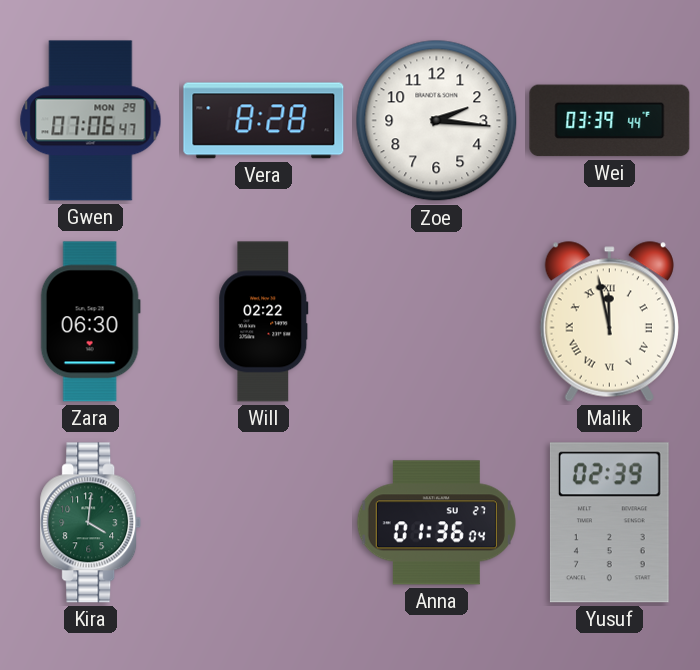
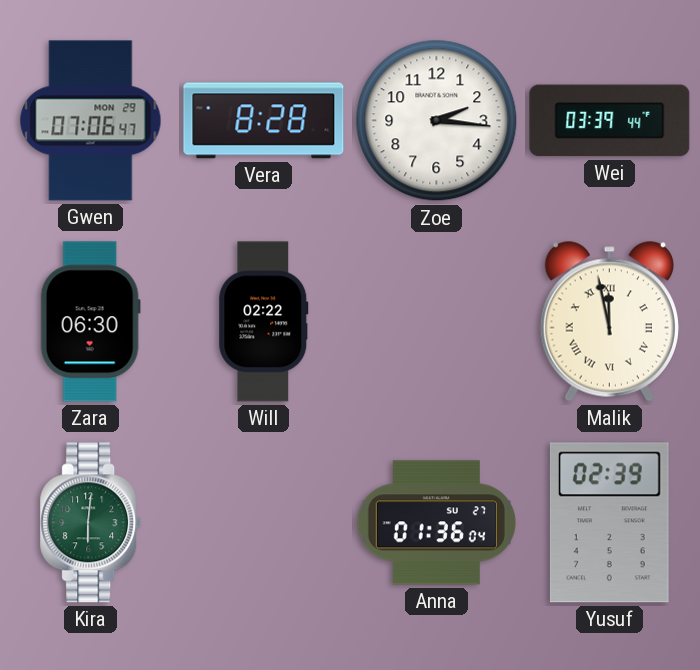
Kira: 4:01 -> 6:01 (91, 523)
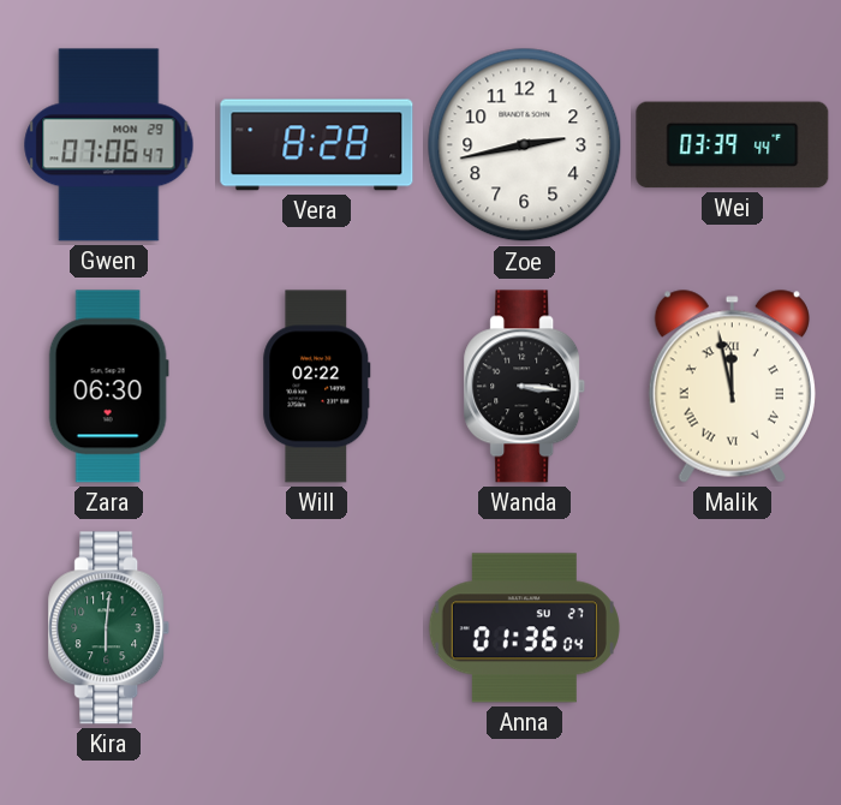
Zoe: 2:16 -> 2:43 (525, 145)
Wanda: none -> 3:16 (525, 387)
Yusuf: 02:39 -> none (609, 523)
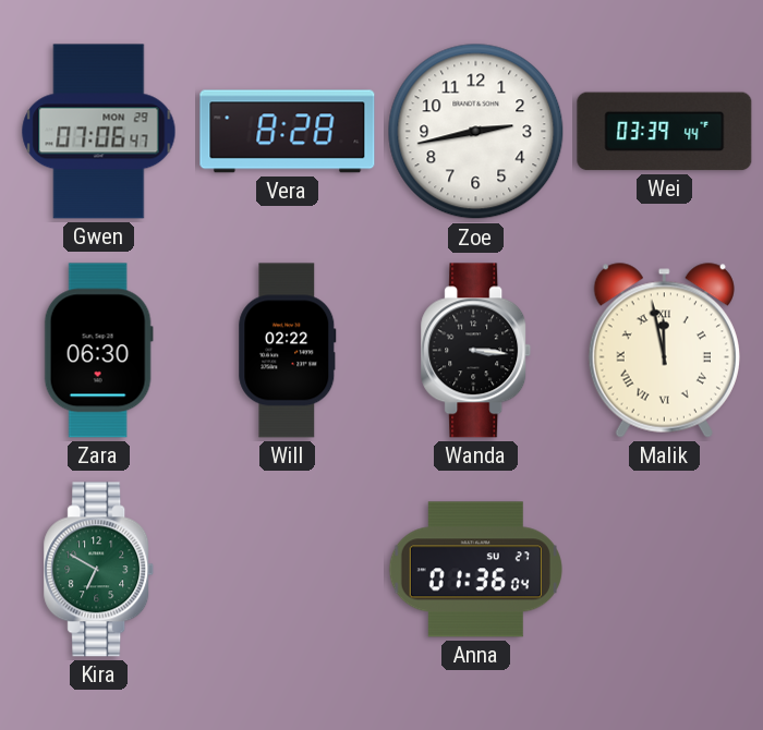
Kira: 6:01 -> 6:50 (99, 570)
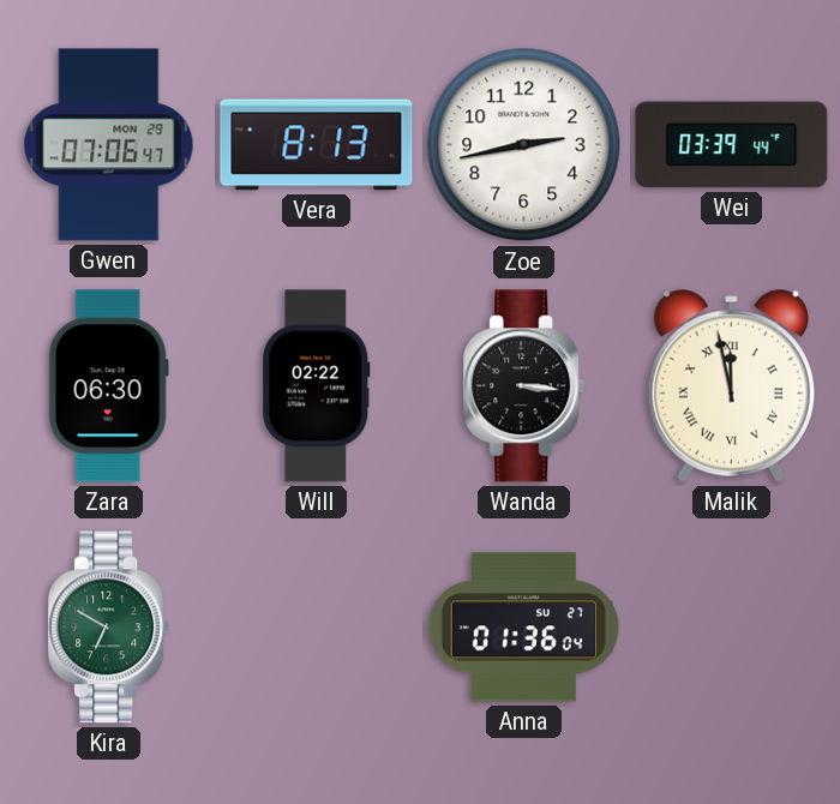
Vera: 8:28 -> 8:13 (317, 145)
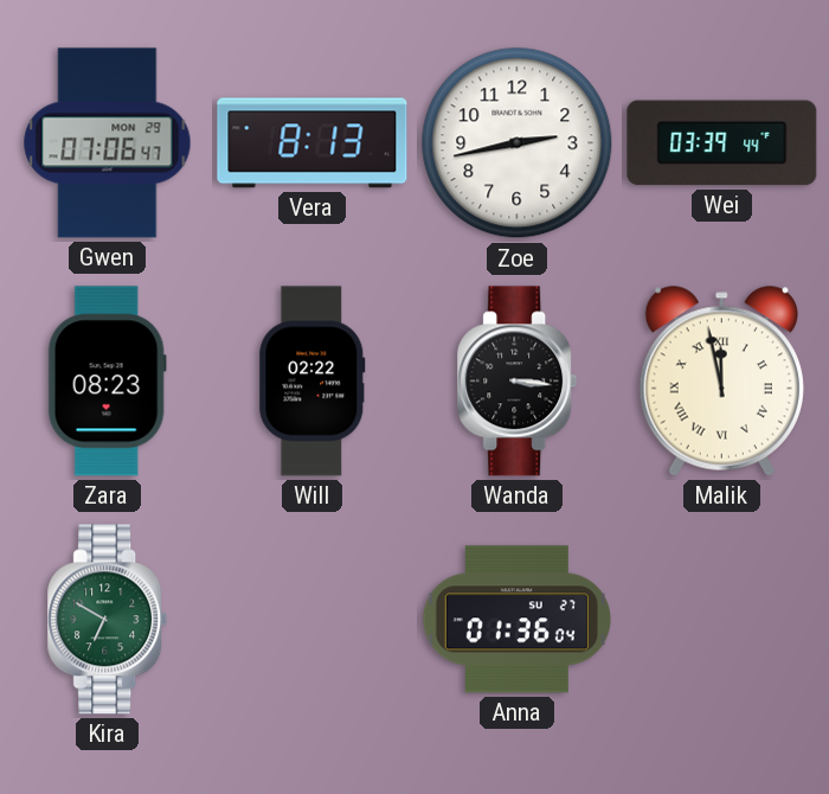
Zara: 06:30 -> 08:23 (107, 382)
